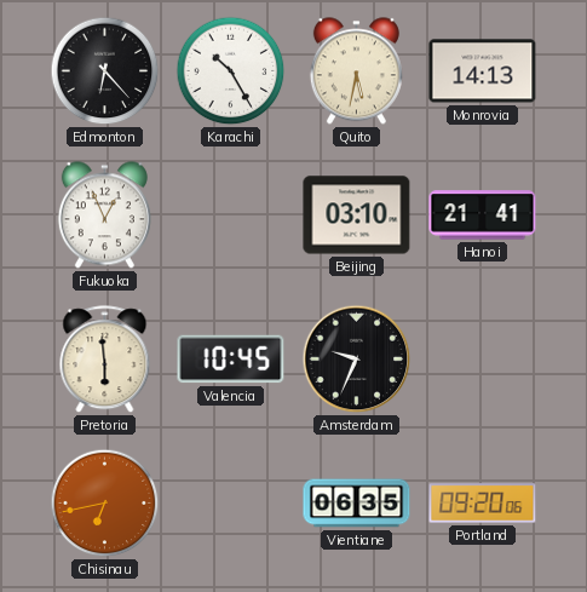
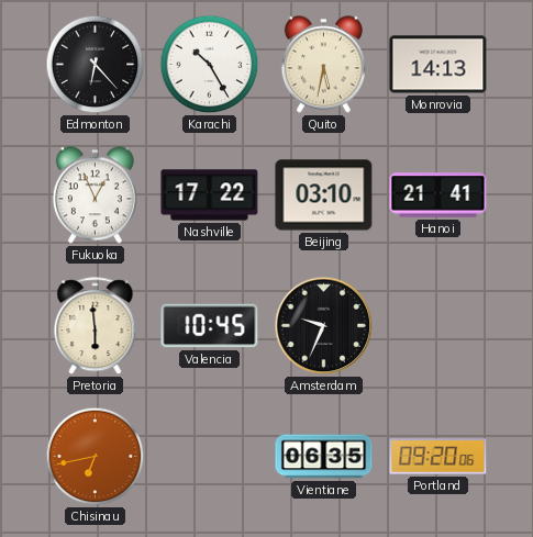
Nashville: none -> 17:22 (210, 195)
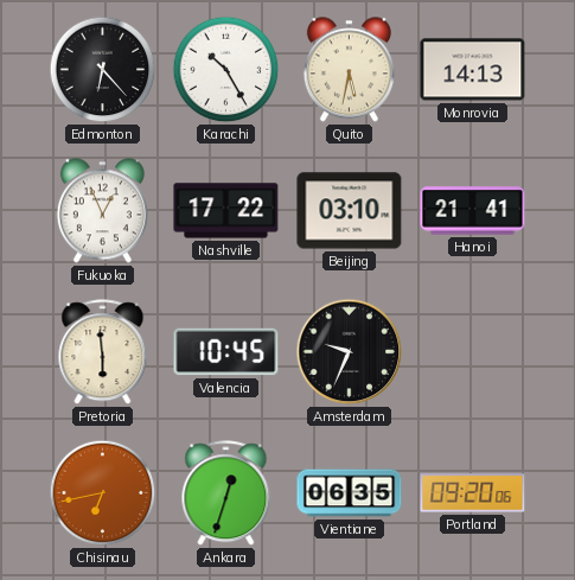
Ankara: none -> 12:33 (226, 493)
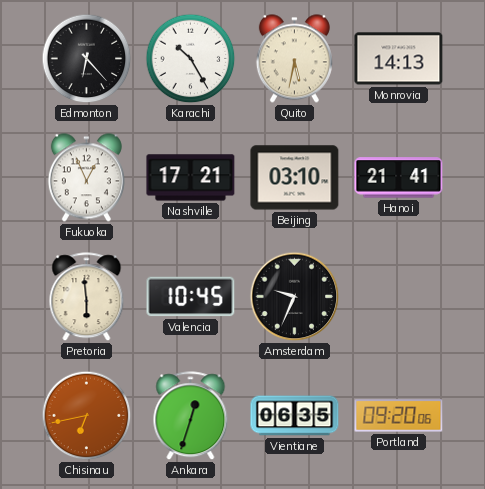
Nashville: 17:22 -> 17:21 (191, 178)
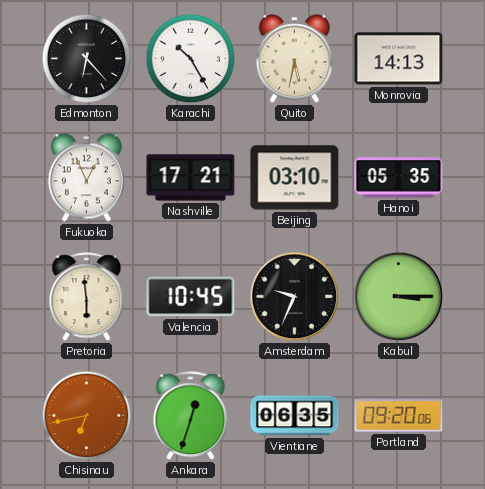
Hanoi: 21:41 -> 05:35 (399, 178)
Kabul: none -> 3:15 (399, 297)
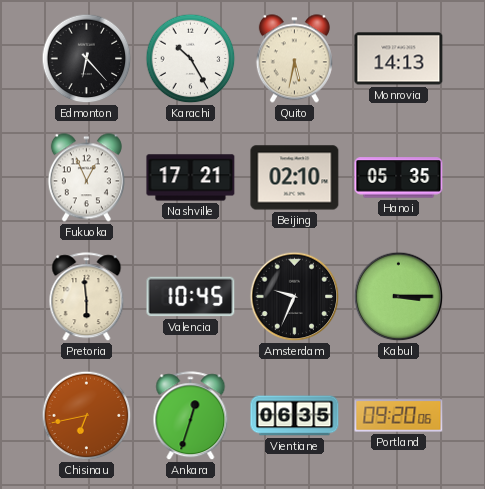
Beijing: 03:10 -> 02:10 (295, 178)
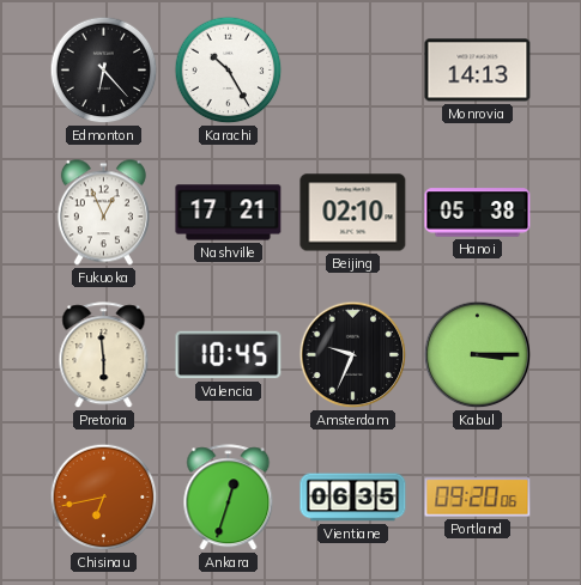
Quito: 5:32 -> none (294, 59)
Hanoi: 05:35 -> 05:38 (478, 213)
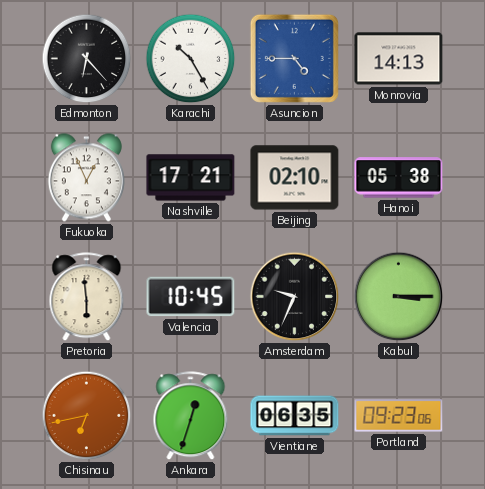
Asuncion: none -> 4:45 (294, 58)
Portland: 09:20 -> 09:23 (399, 416)
